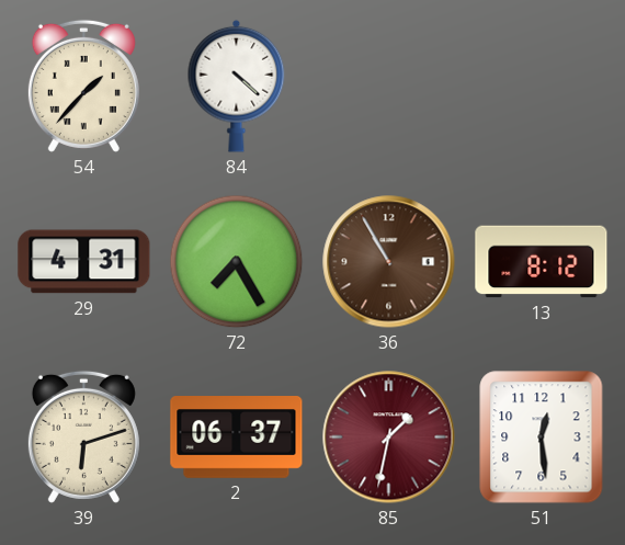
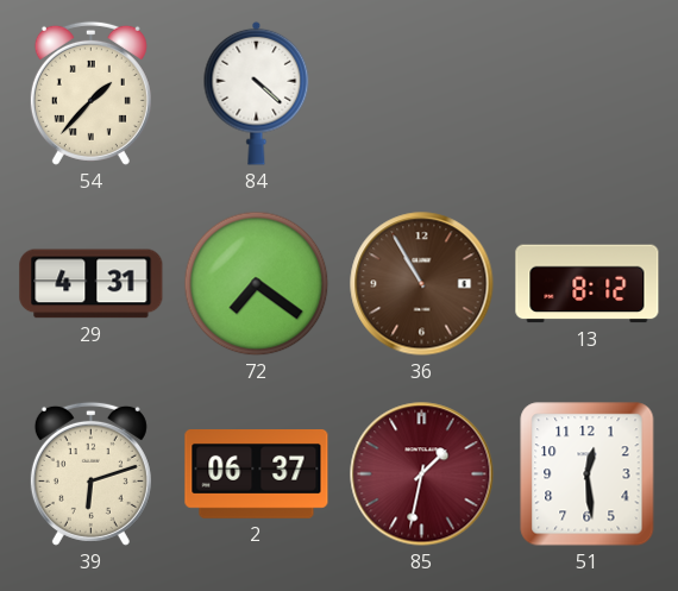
72: 7:25 -> 7:21 (257, 284)
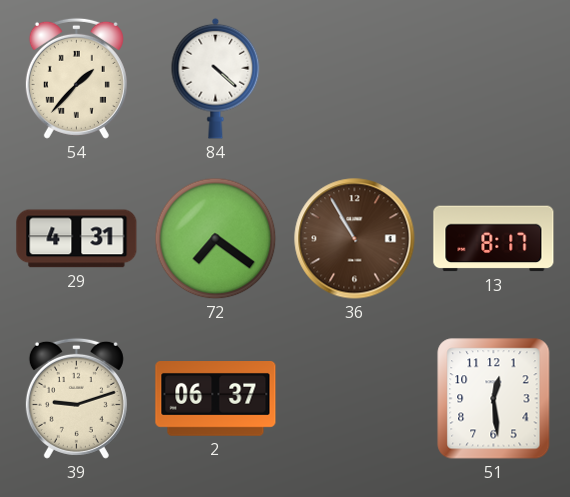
13: 8:12 -> 8:17 (494, 239)
39: 6:12 -> 9:12 (76, 398)
85: 1:32 -> none (422, 474)
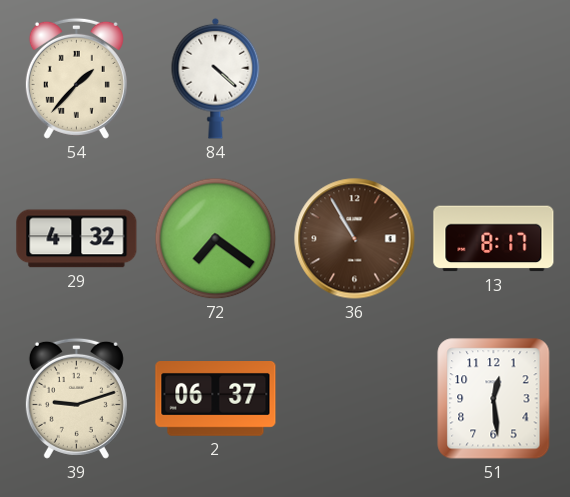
29: 4:31 -> 4:32 (77, 239)
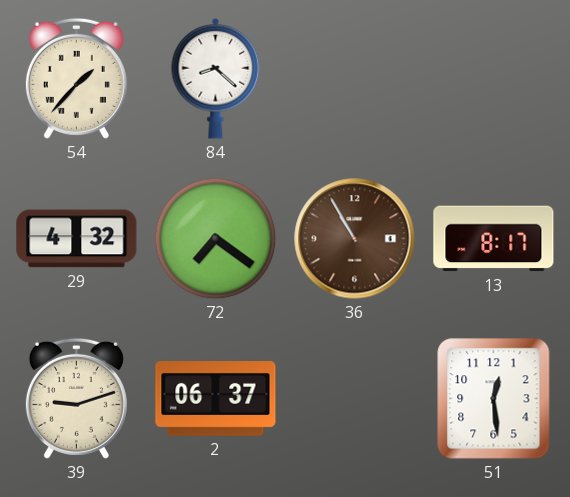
84: 4:22 -> 8:22 (216, 78)
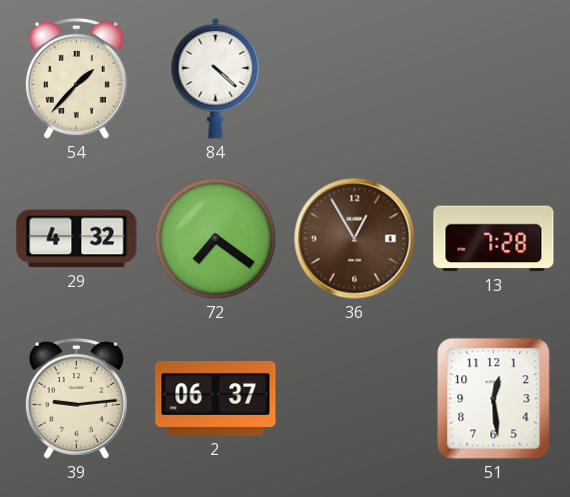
84: 8:22 -> 4:22 (216, 78)
36: 10:55 -> 12:55 (355, 239)
13: 8:17 -> 7:28 (494, 239)
39: 9:12 -> 9:14 (76, 398)
